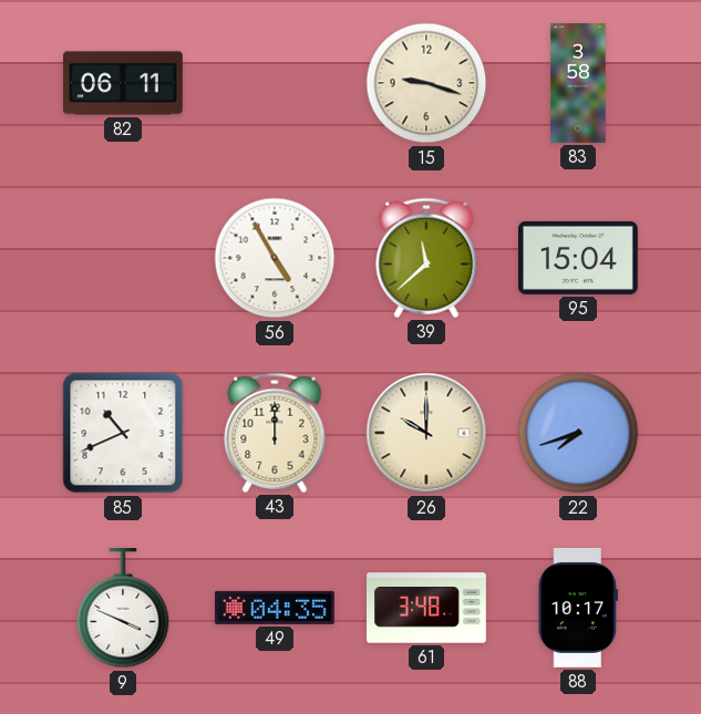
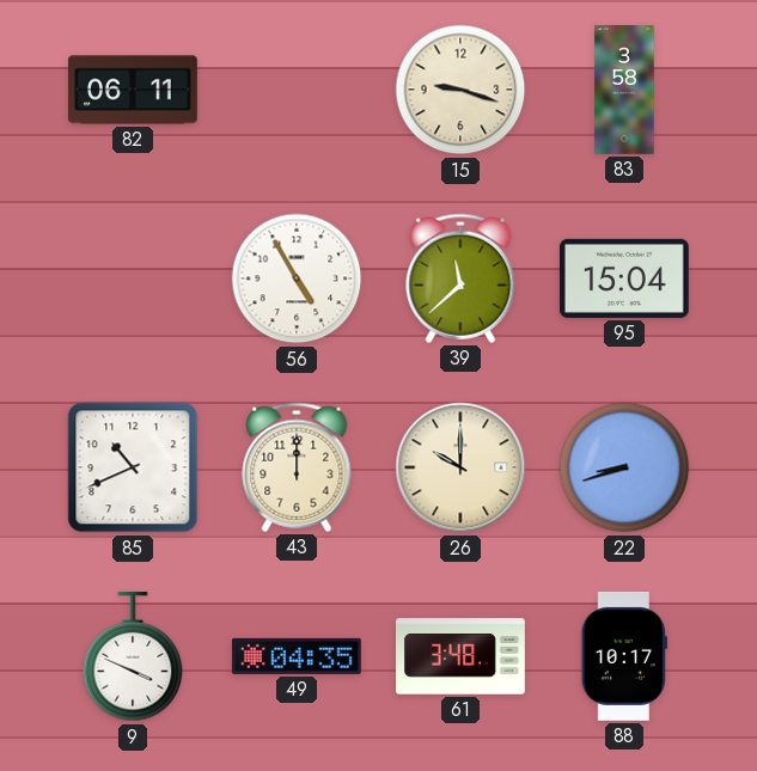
22: 7:42 -> 8:42 (624, 467)
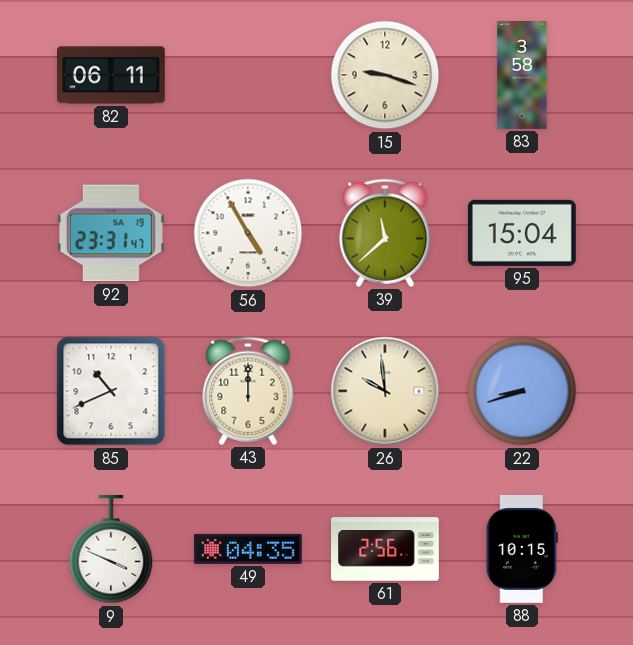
92: none -> 23:31 (111, 233)
26: 10:00 -> 9:59 (385, 391)
61: 3:48 -> 2:56 (386, 549)
88: 10:17 -> 10:15 (522, 549)
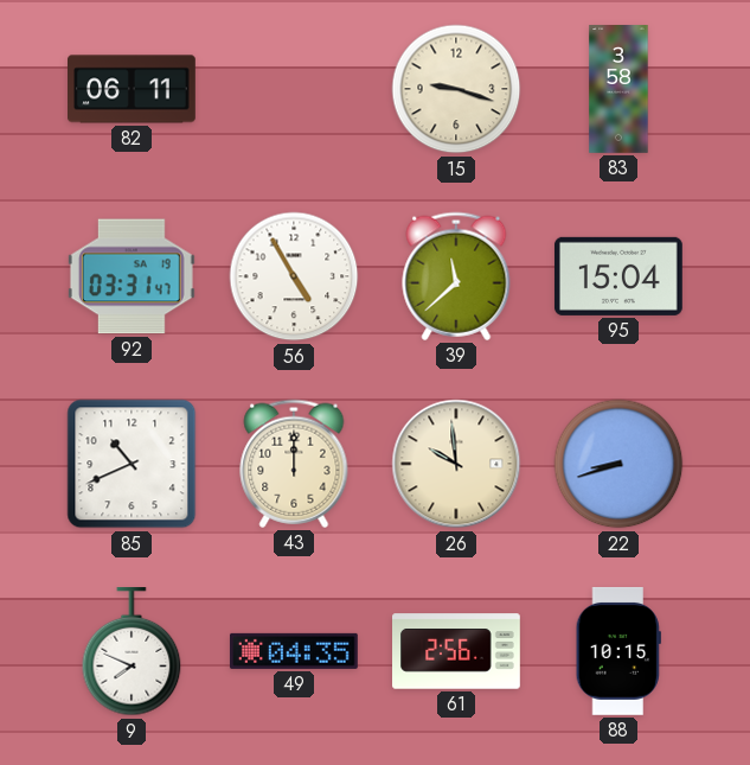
92: 23:31 -> 03:31 (132, 276)
9: 3:49 -> 7:49 (132, 652)
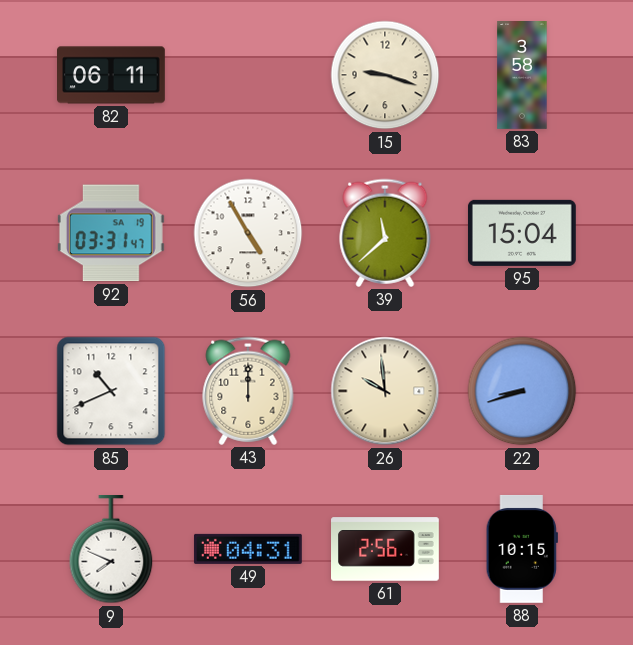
49: 04:35 -> 04:31 (248, 549)
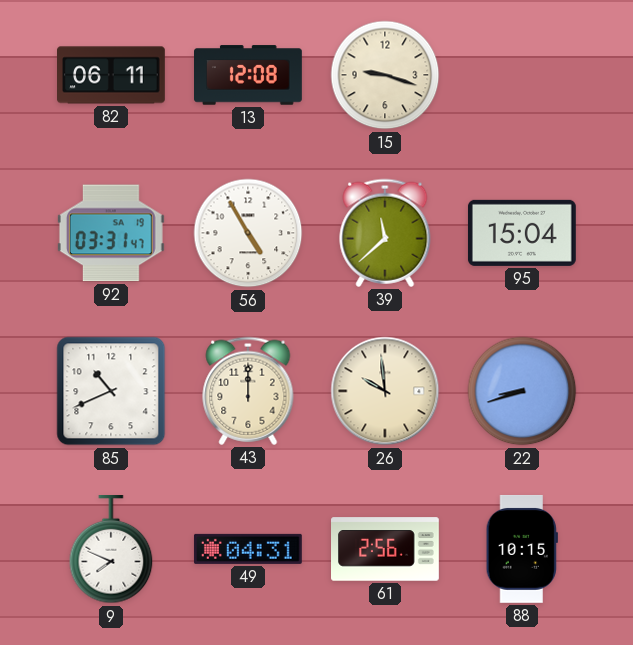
13: none -> 12:08 (249, 75)
83: 3:58 -> none (522, 76)
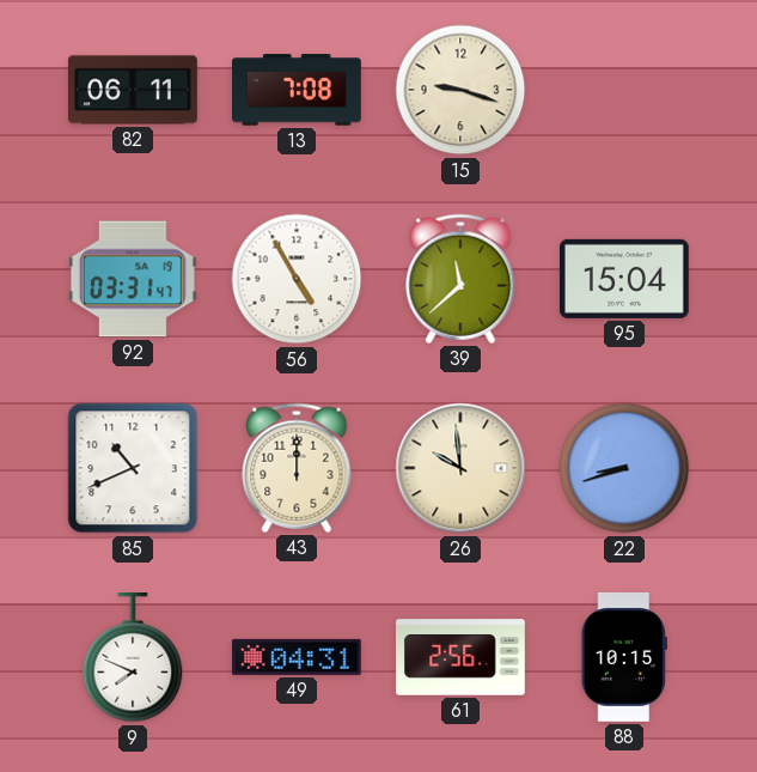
13: 12:08 -> 7:08 (298, 90)
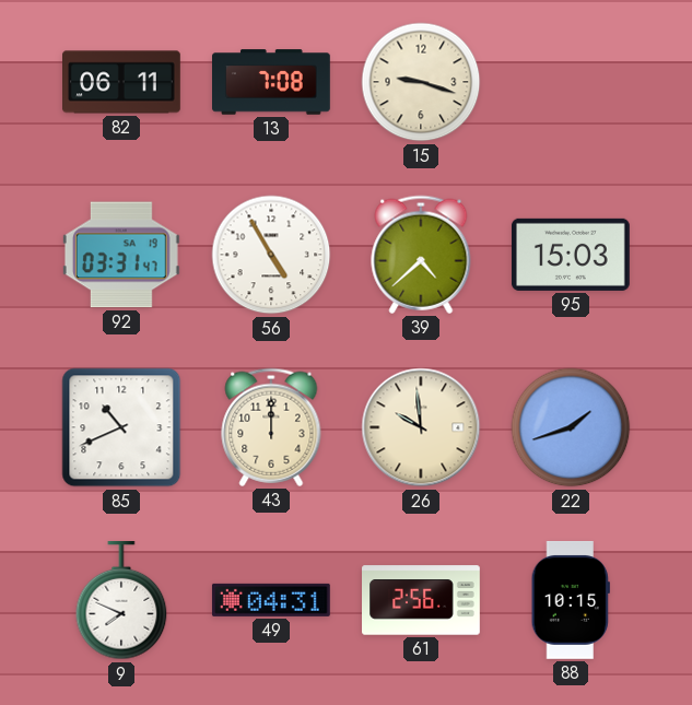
39: 11:38 -> 4:38 (421, 255)
95: 15:04 -> 15:03 (571, 255)
22: 8:42 -> 1:42 (571, 427)
